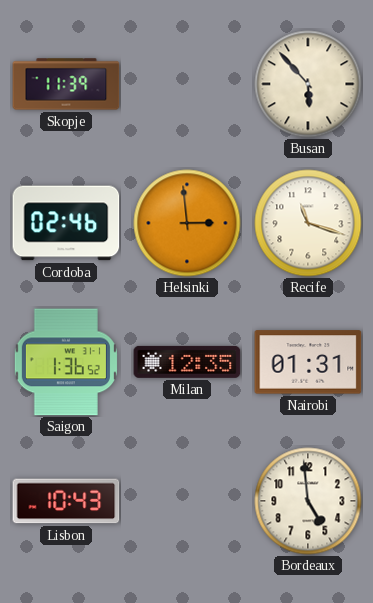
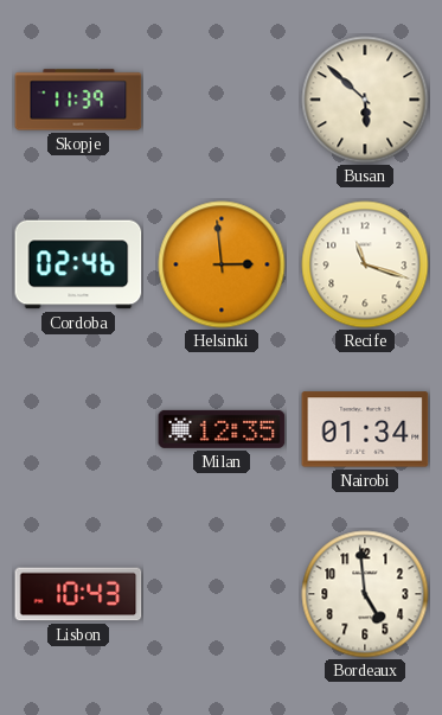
Busan: 5:53 -> 5:52 (365, 100)
Saigon: 1:36 -> none (66, 362)
Nairobi: 01:31 -> 01:34 (365, 429)
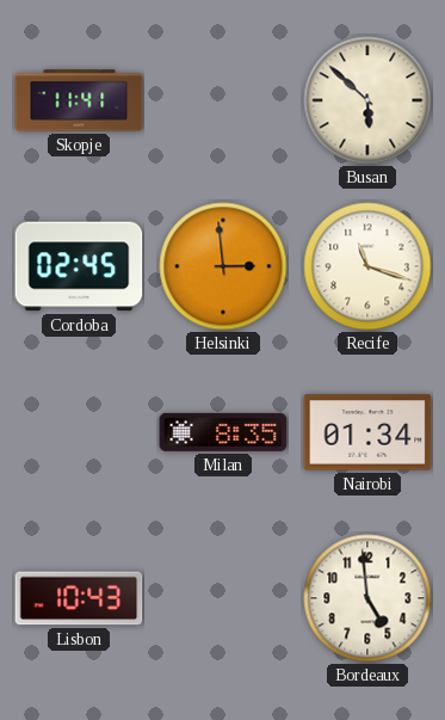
Skopje: 11:39 -> 11:41 (79, 100)
Cordoba: 02:46 -> 02:45 (79, 266)
Milan: 12:35 -> 8:35 (223, 432)
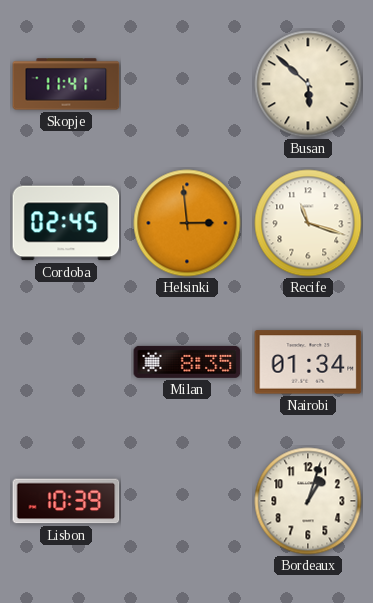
Lisbon: 10:43 -> 10:39 (66, 501)
Bordeaux: 4:59 -> 1:03 (308, 501)
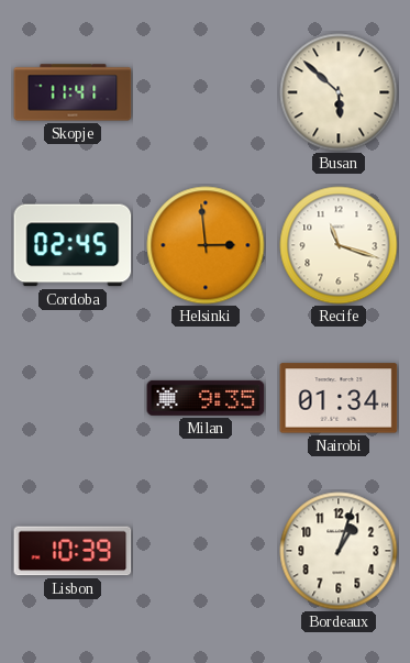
Milan: 8:35 -> 9:35 (206, 398)
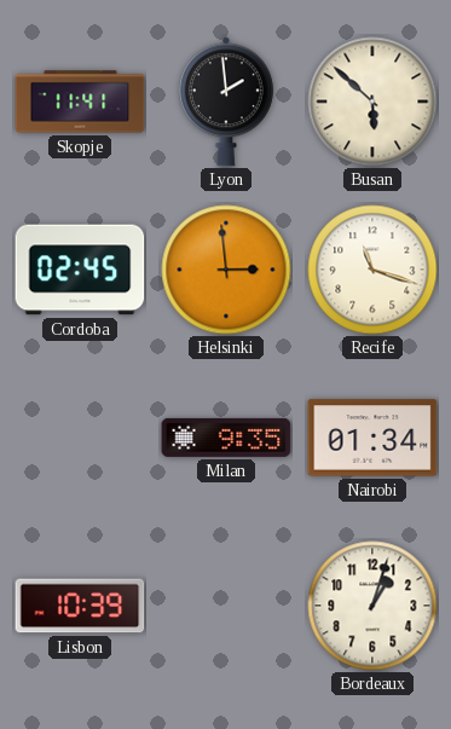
Lyon: none -> 1:59 (226, 102)
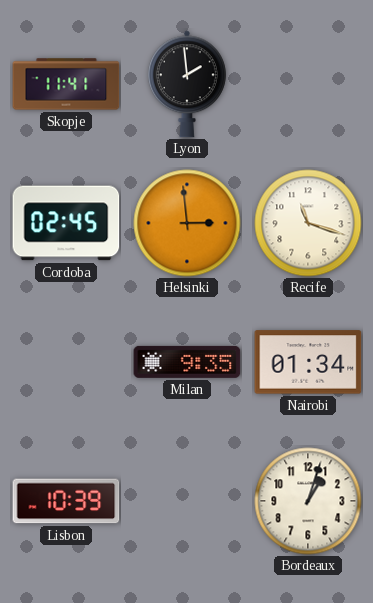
Busan: 5:52 -> none (372, 102)
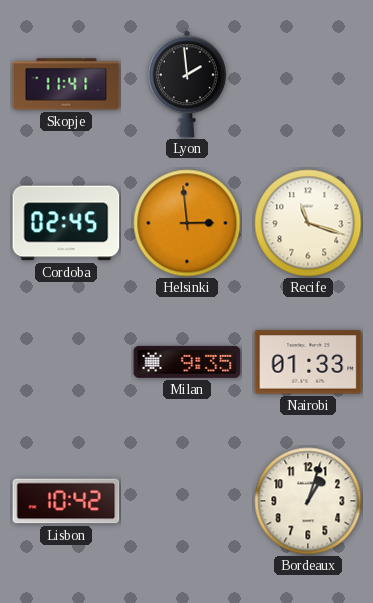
Nairobi: 01:34 -> 01:33 (308, 362)
Lisbon: 10:39 -> 10:42 (66, 501)
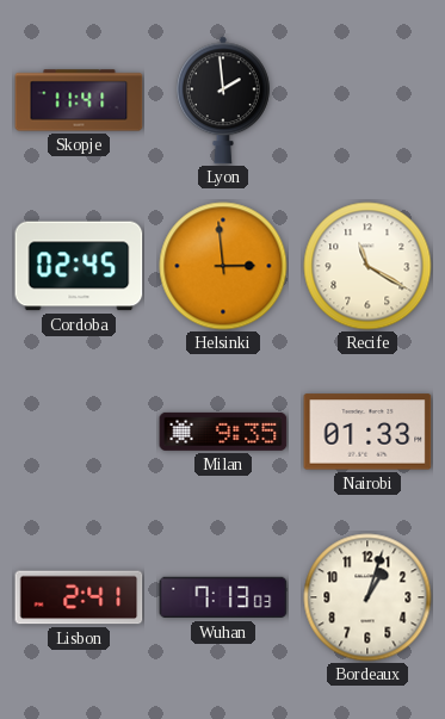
Recife: 11:18 -> 11:20 (367, 266)
Lisbon: 10:42 -> 2:41 (79, 597)
Wuhan: none -> 7:13 (223, 597)
